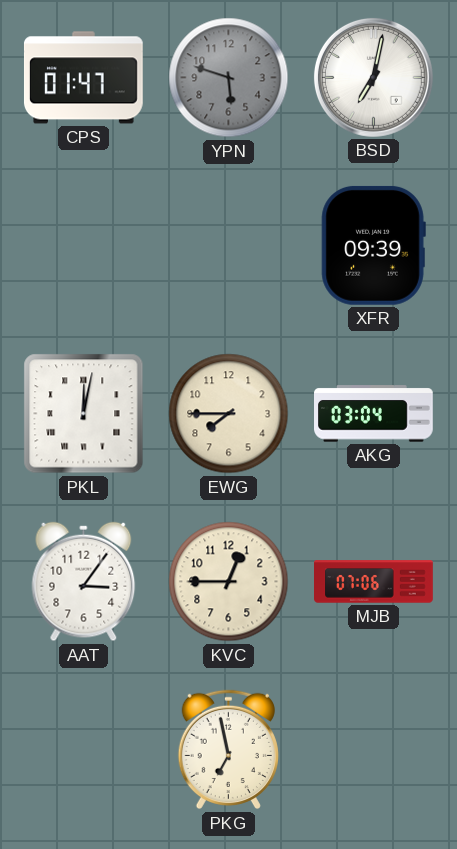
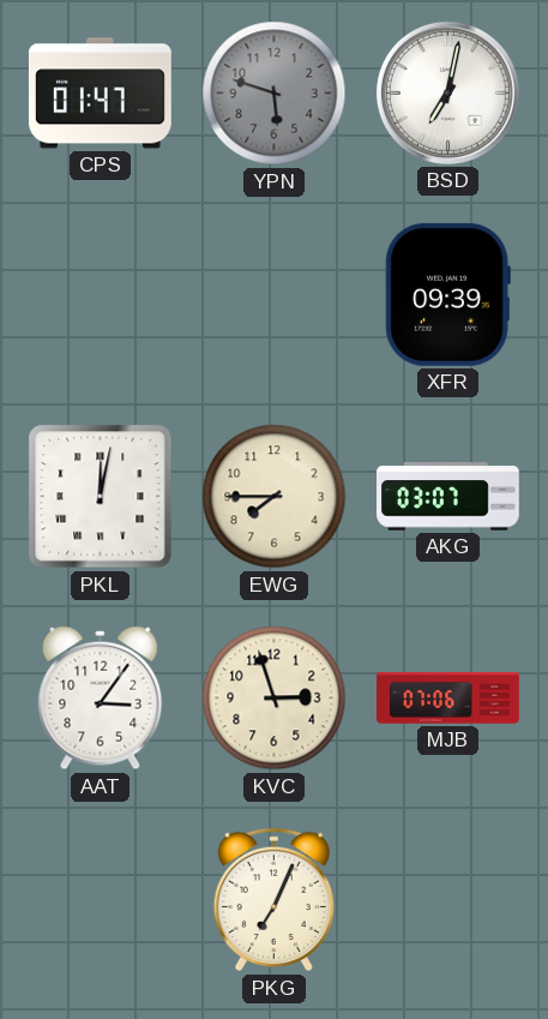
AKG: 03:04 -> 03:07 (448, 497)
KVC: 12:45 -> 2:57 (275, 699)
PKG: 6:58 -> 7:04 (273, 900)
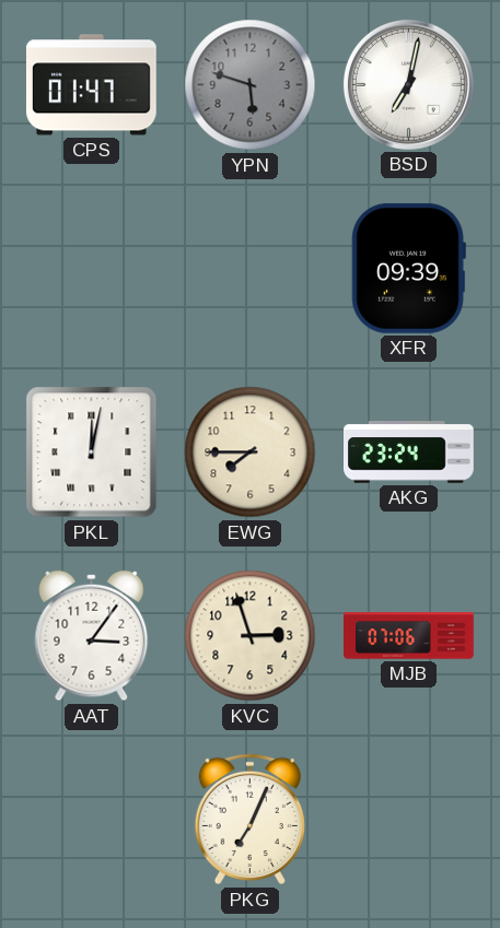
AKG: 03:07 -> 23:24 (409, 453)
